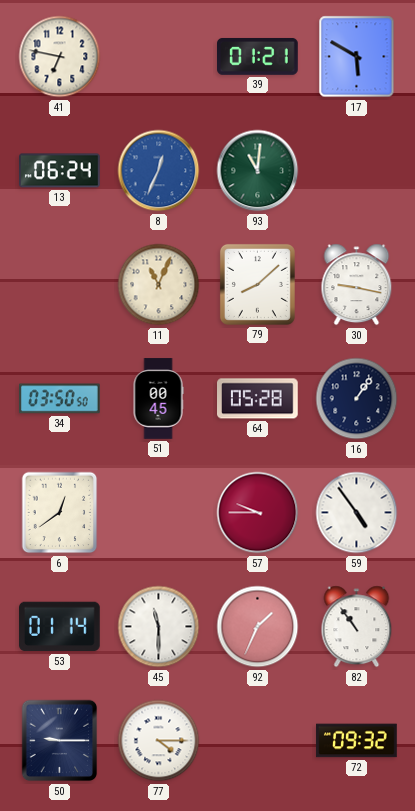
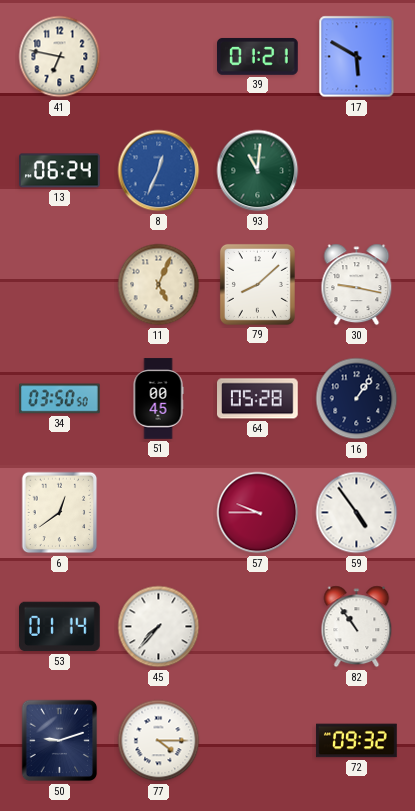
11: 11:04 -> 5:04 (159, 285)
45: 11:30 -> 7:37 (159, 627)
92: 1:34 -> none (258, 627)
50: 9:15 -> 9:12 (60, 741)
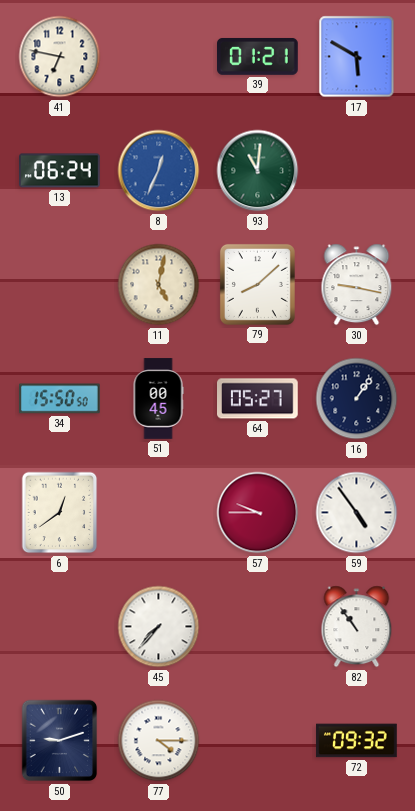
11: 5:04 -> 5:02 (159, 285)
34: 03:50 -> 15:50 (60, 399)
64: 05:28 -> 05:27 (258, 399)
53: 01:14 -> none (60, 627)
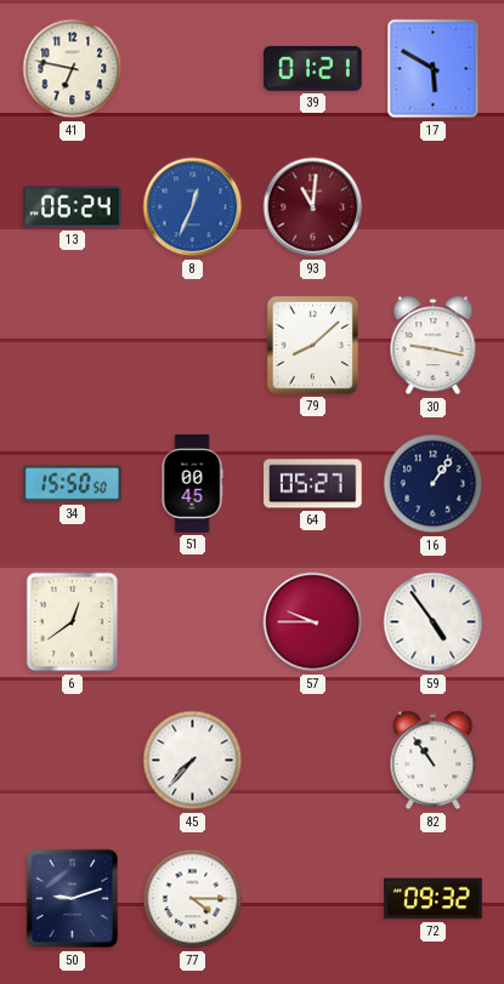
93 dial: green -> burgundy (313, 207)
11: 5:02 -> none (159, 285)
